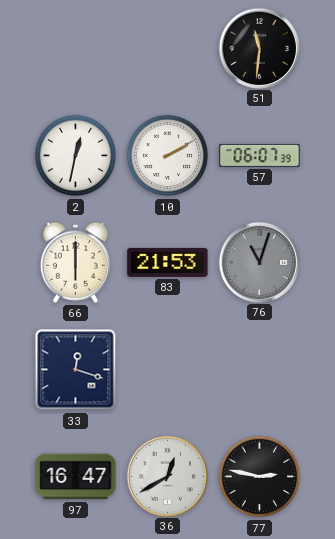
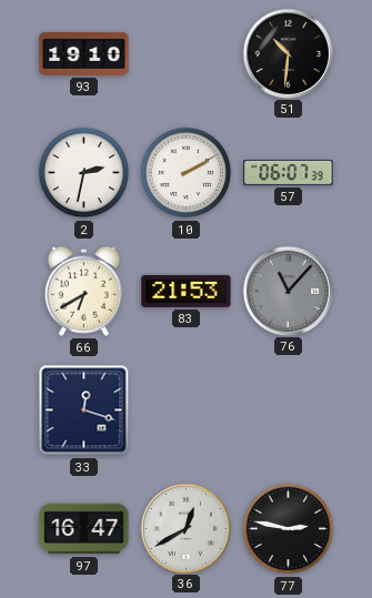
93: none -> 19:10 (84, 53)
51: 11:31 -> 10:31 (288, 53)
2: 12:32 -> 2:32 (84, 173)
66: 6:00 -> 6:40 (83, 291)
76: 11:03 -> 11:07 (288, 291)
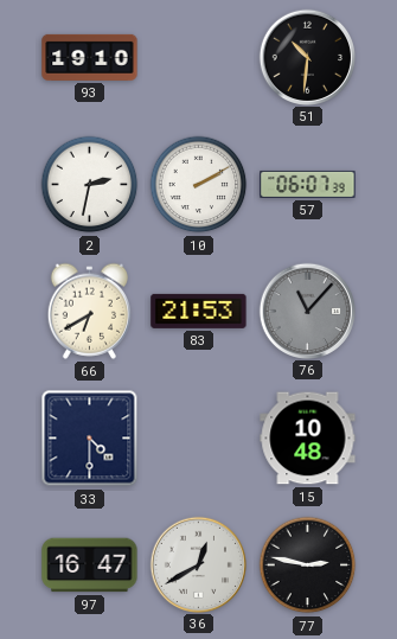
33: 12:18 -> 4:30 (90, 439)
15: none -> 10:48 (308, 439)
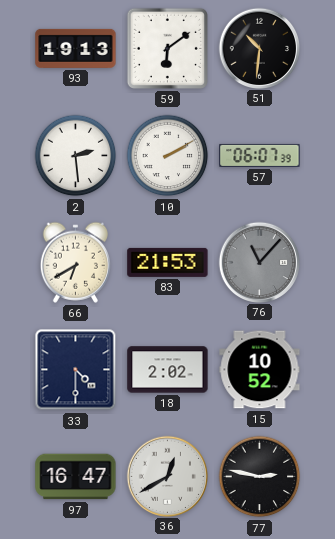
93: 19:10 -> 19:13 (76, 48)
59: none -> 6:09 (167, 48)
2: 2:32 -> 2:29 (76, 156)
18: none -> 2:02 (168, 370)
15: 10:48 -> 10:52 (260, 370)
